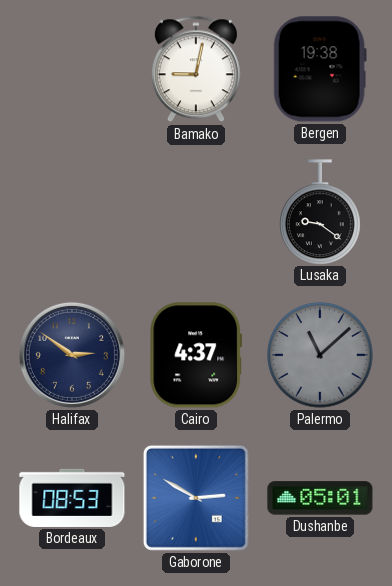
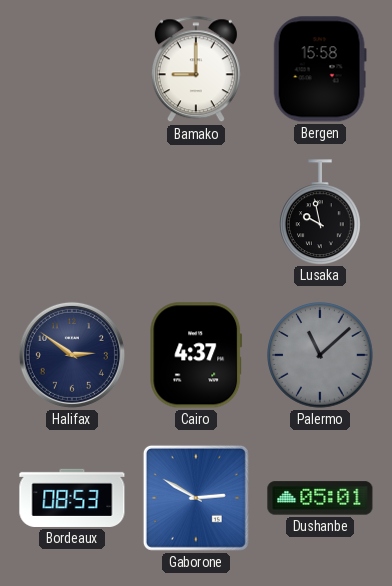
Bamako: 9:02 -> 9:00 (196, 70)
Bergen: 19:38 -> 15:58 (320, 69)
Lusaka: 9:21 -> 9:58 (320, 212)
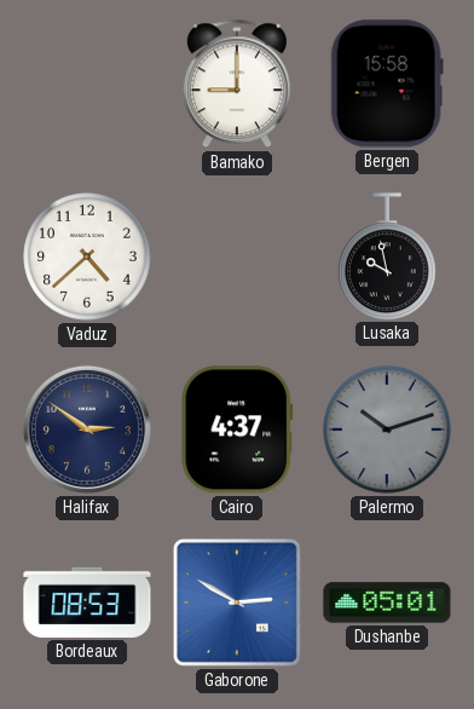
Vaduz: none -> 4:38 (87, 256)
Palermo: 11:08 -> 10:12 (387, 430)
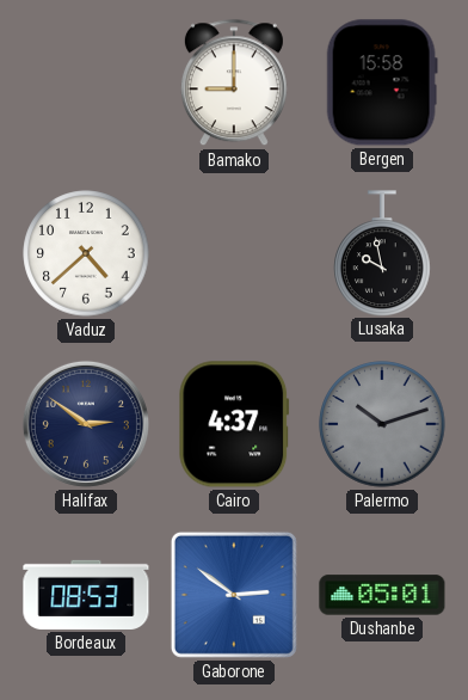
Gaborone: 2:50 -> 2:51 (234, 595)
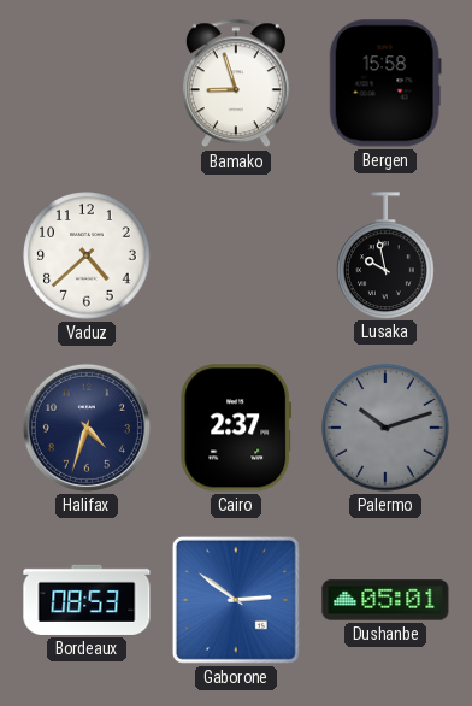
Bamako: 9:00 -> 8:57 (236, 84)
Halifax: 2:51 -> 4:33 (87, 428)
Cairo: 4:37 -> 2:37 (236, 428)
